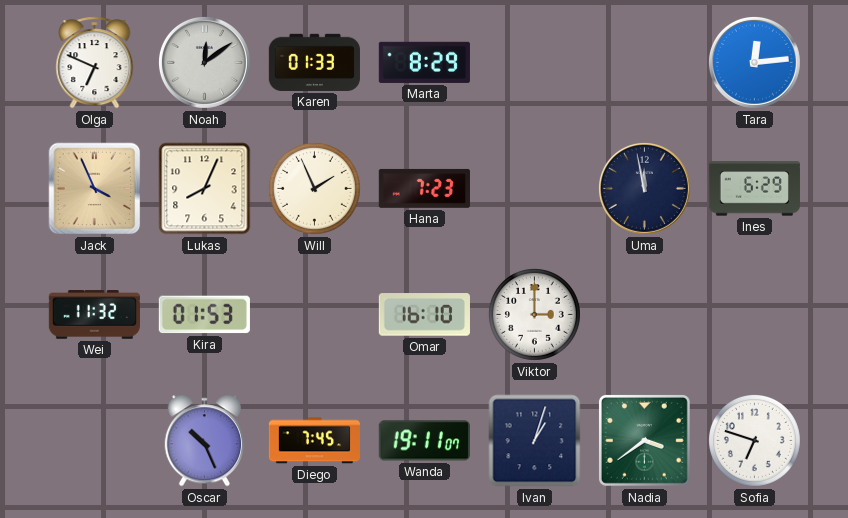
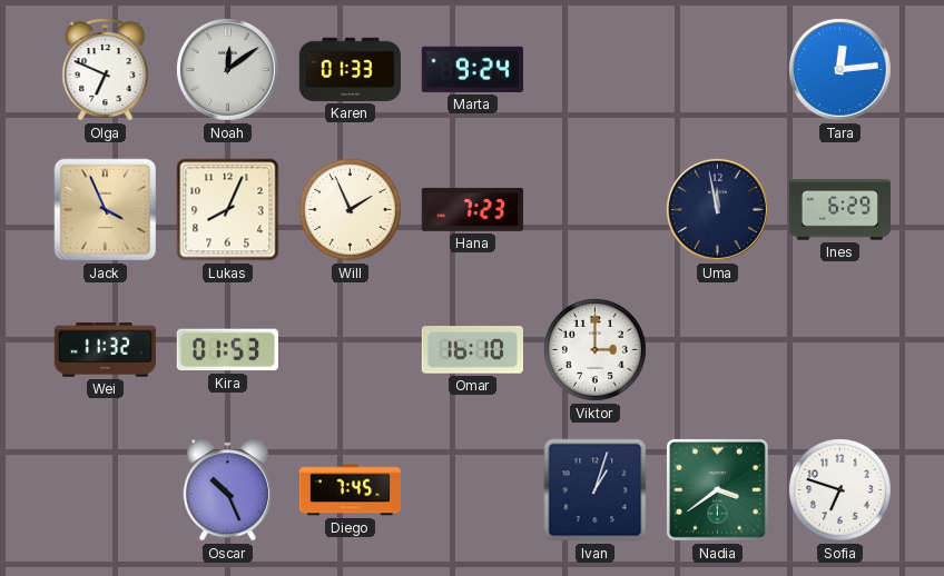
Marta: 8:29 -> 9:24 (472, 69)
Wanda: 19:11 -> none (424, 441)
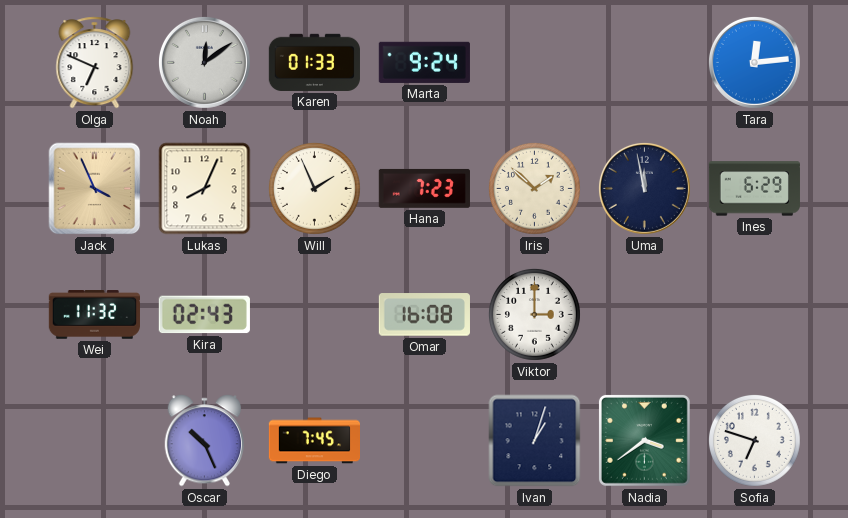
Iris: none -> 1:52 (534, 188)
Kira: 01:53 -> 02:43 (204, 315)
Omar: 16:10 -> 16:08 (424, 315)
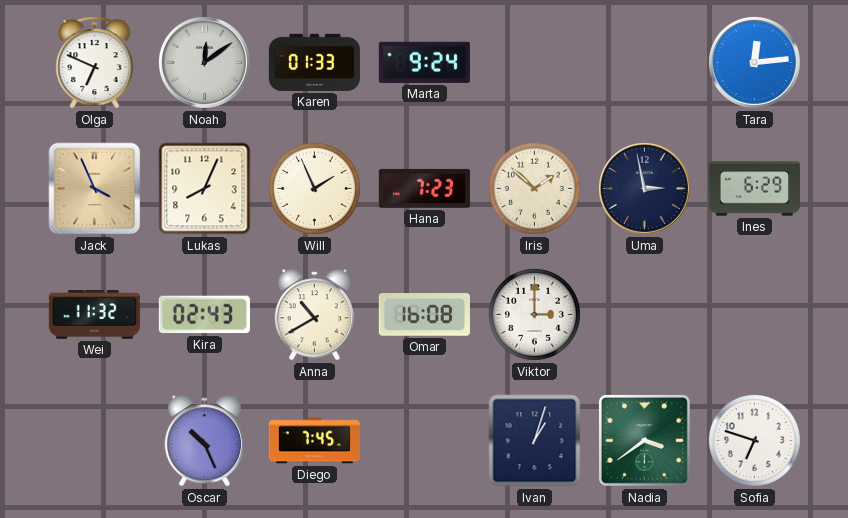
Uma: 11:58 -> 2:58 (644, 188)
Anna: none -> 10:40 (314, 315)
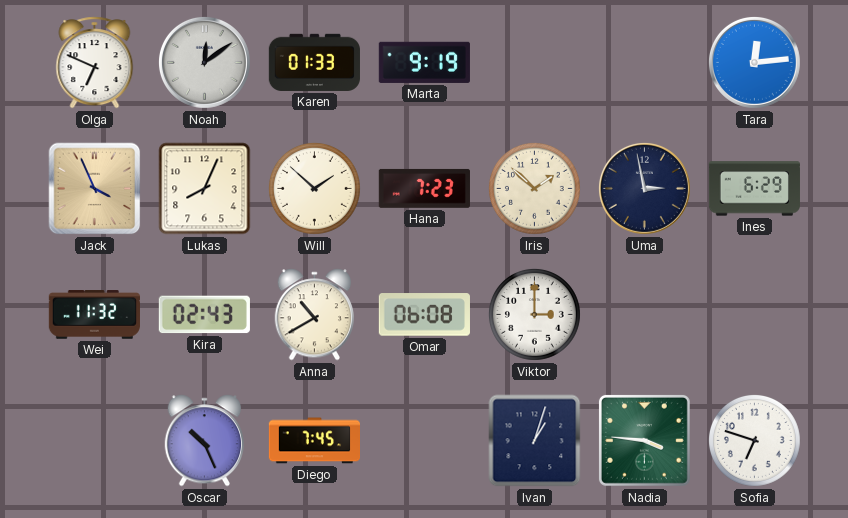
Marta: 9:24 -> 9:19 (424, 62)
Will: 1:56 -> 1:52 (314, 188)
Omar: 16:08 -> 06:08 (424, 315)
Nadia: 3:39 -> 3:46 (644, 440)
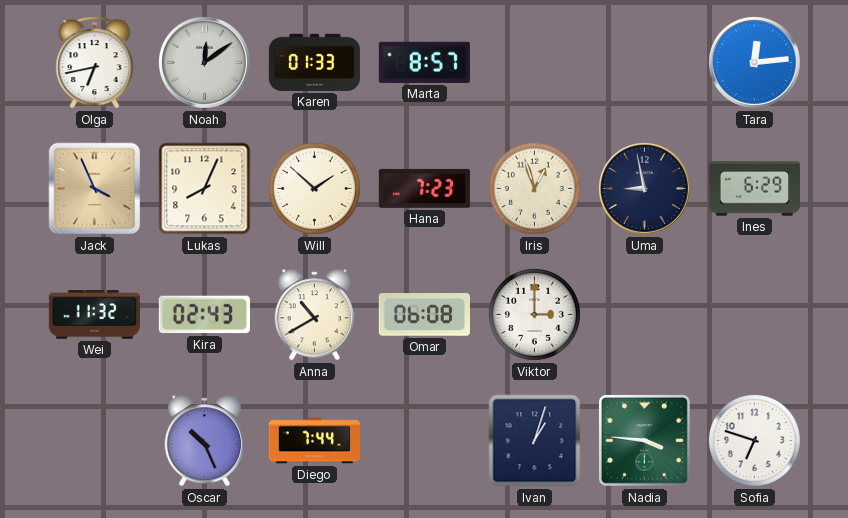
Olga: 6:49 -> 6:43 (95, 63)
Marta: 9:19 -> 8:57 (424, 62)
Iris: 1:52 -> 12:57 (534, 188)
Uma: 2:58 -> 8:58 (644, 188)
Diego: 7:45 -> 7:44 (314, 441)
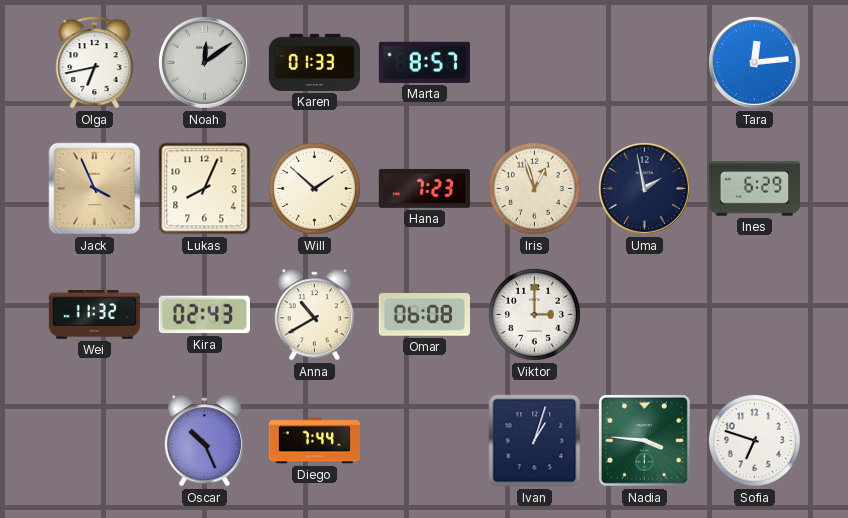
Uma: 8:58 -> 1:58 (644, 188)
